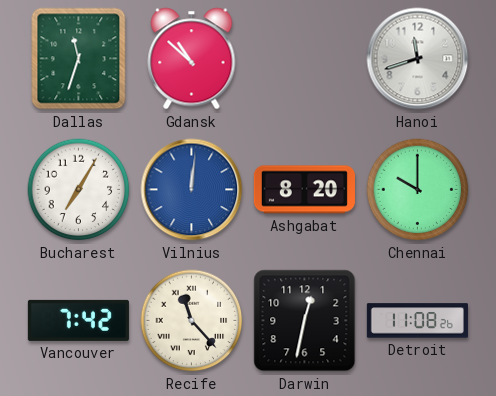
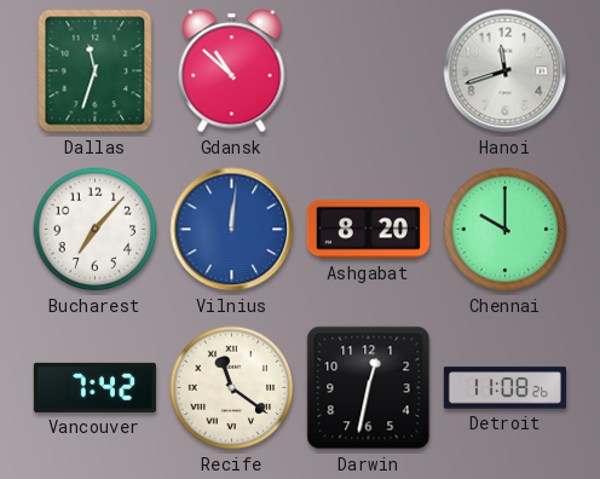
Bucharest: 7:05 -> 7:07 (96, 230)
Recife: 11:23 -> 11:21 (232, 388)
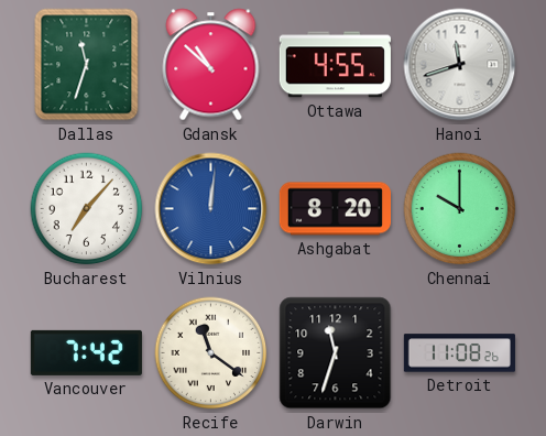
Ottawa: none -> 4:55 (335, 65)
Darwin: 12:32 -> 11:33 (336, 353)
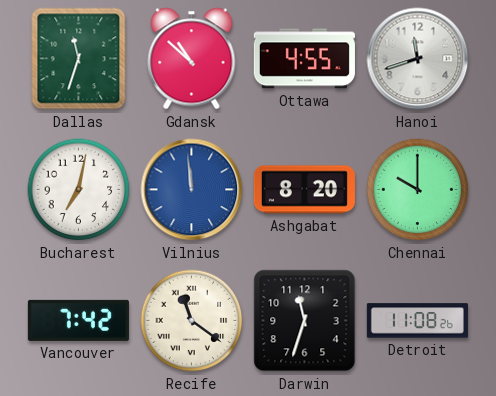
Bucharest: 7:07 -> 7:02 (79, 190)
Vilnius: 12:01 -> 11:59 (192, 190)
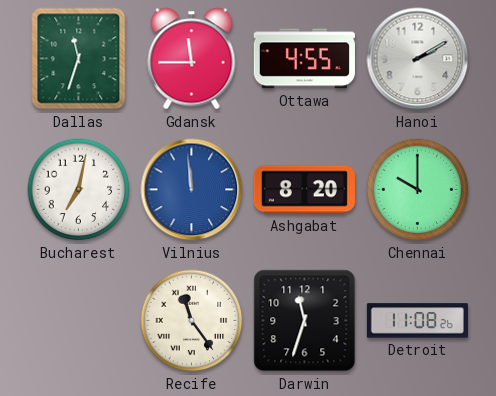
Gdansk: 10:52 -> 11:45 (192, 59)
Hanoi: 11:42 -> 2:10 (418, 59)
Vancouver: 7:42 -> none (78, 320)
Recife: 11:21 -> 11:24 (192, 321)
